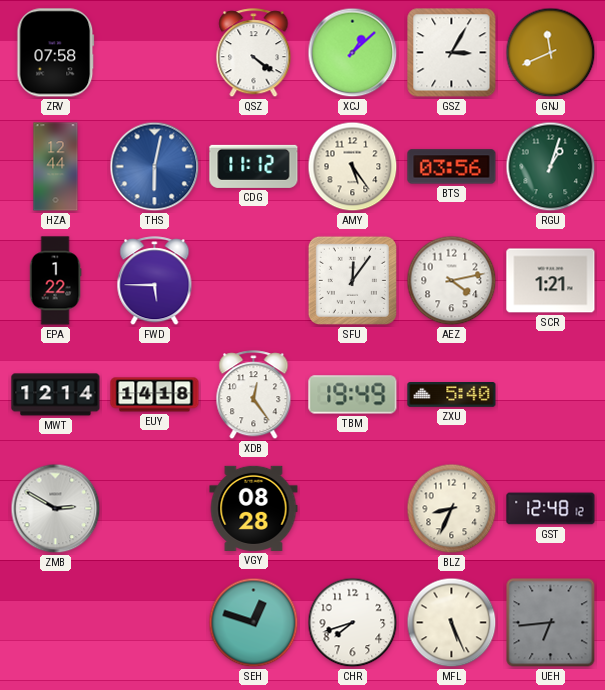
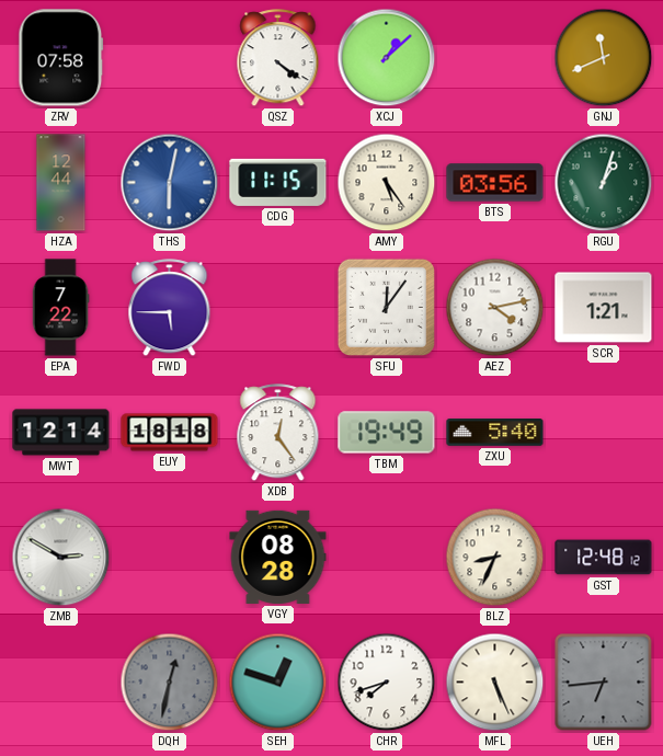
GSZ: 3:05 -> none (452, 53)
CDG: 11:12 -> 11:15 (278, 182)
EPA: 1:22 -> 7:22 (60, 308)
EUY: 14:18 -> 18:18 (170, 433)
DQH: none -> 12:32 (170, 683)
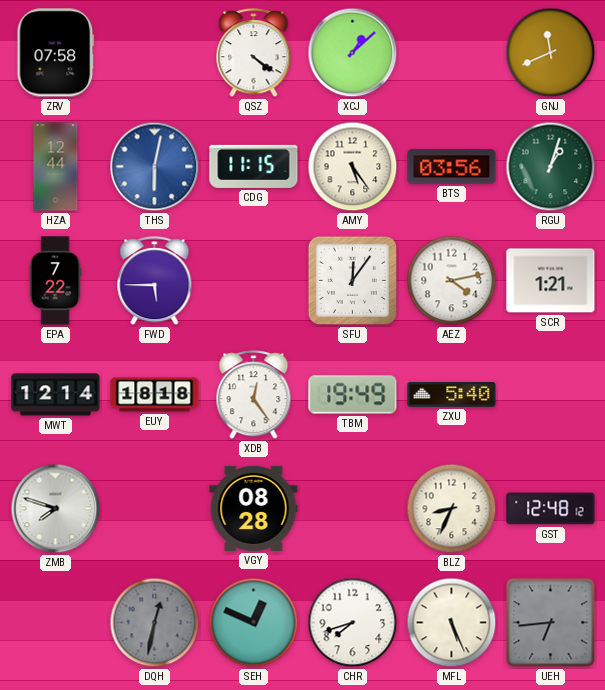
ZMB: 2:50 -> 7:48 (56, 509)
SEH: 12:48 -> 12:49 (254, 623)
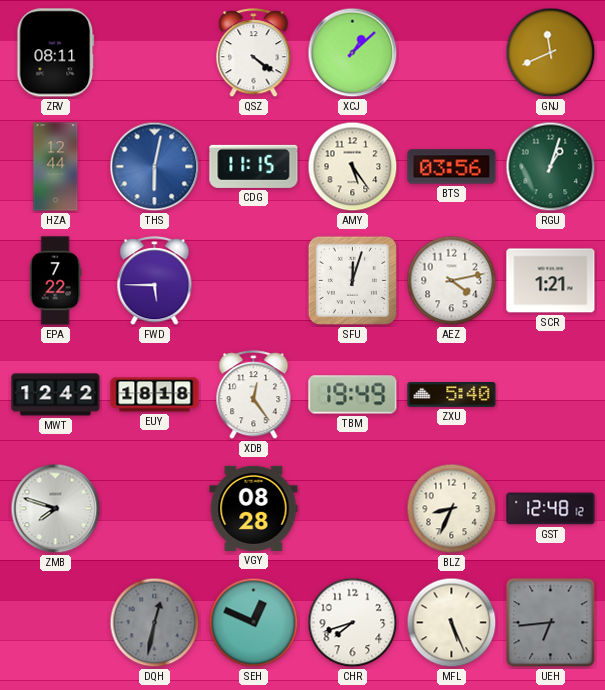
ZRV: 07:58 -> 08:11 (56, 53)
SFU: 12:06 -> 12:03 (352, 280)
MWT: 12:14 -> 12:42 (56, 395)
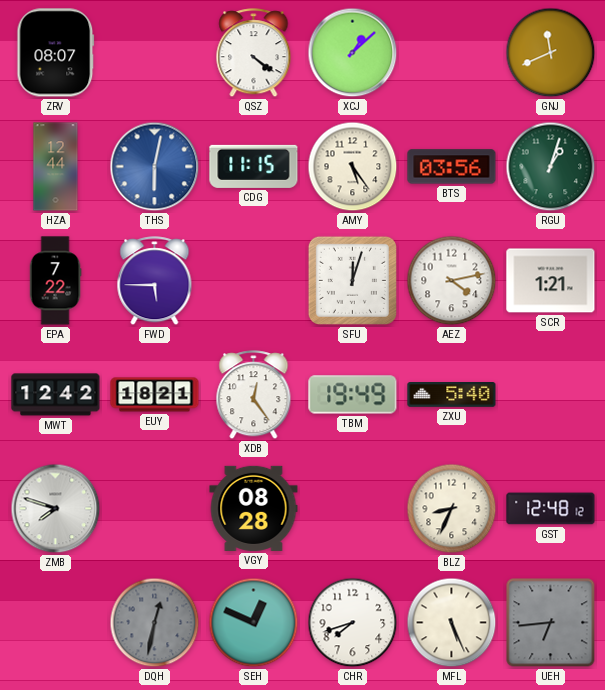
ZRV: 08:11 -> 08:07 (56, 53)
EUY: 18:18 -> 18:21 (155, 395)
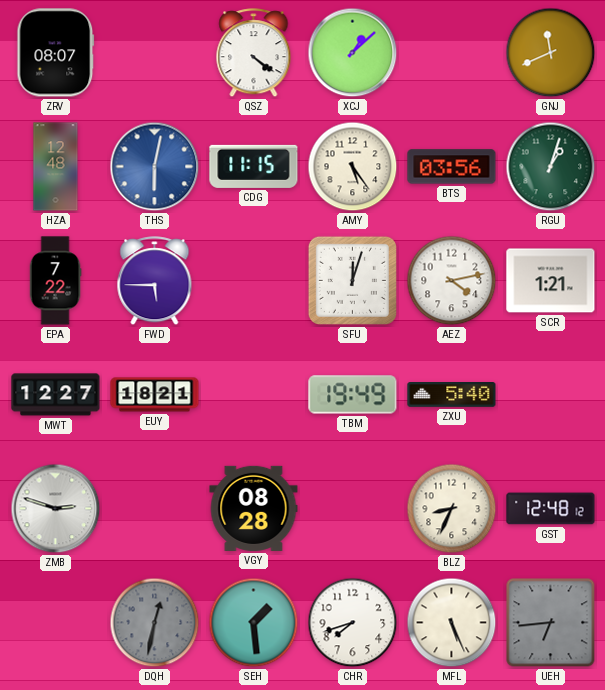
HZA: 12:44 -> 12:48 (56, 167)
MWT: 12:42 -> 12:27 (56, 395)
XDB: 12:24 -> none (254, 395)
ZMB: 7:48 -> 2:48 (56, 509)
SEH: 12:49 -> 1:29 (254, 623)
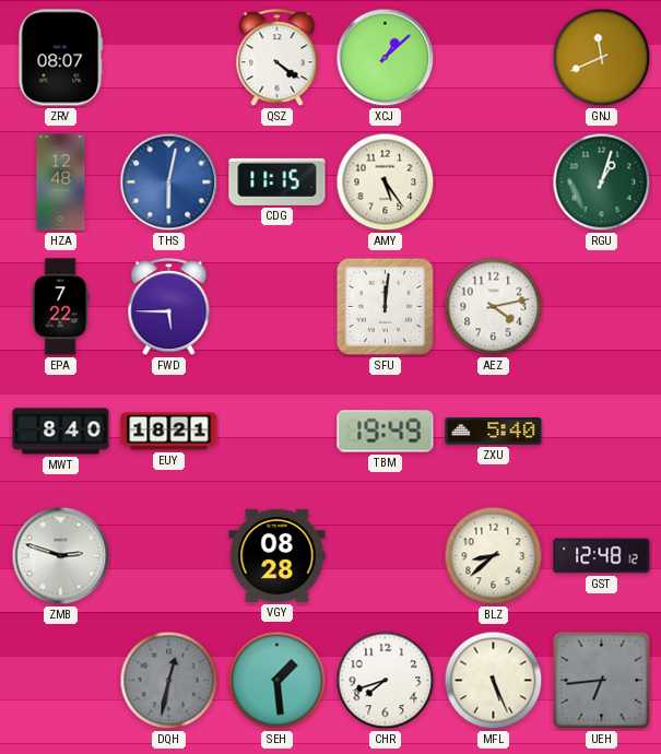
BTS: 03:56 -> none (452, 167)
SFU: 12:03 -> 12:01 (385, 306)
SCR: 1:21 -> none (551, 281)
MWT: 12:27 -> 8:40 (61, 432)
BLZ: 8:34 -> 8:38 (494, 556)
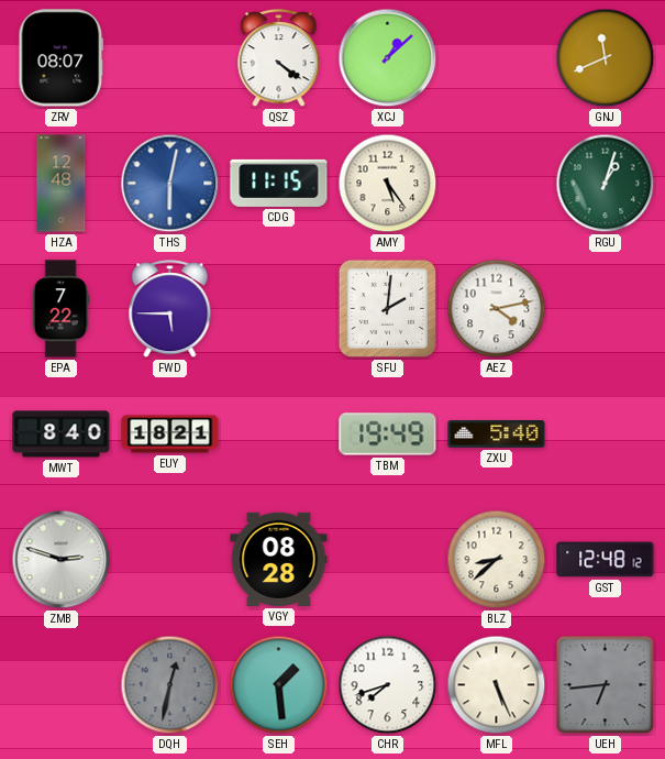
SFU: 12:01 -> 2:01 (387, 308)
